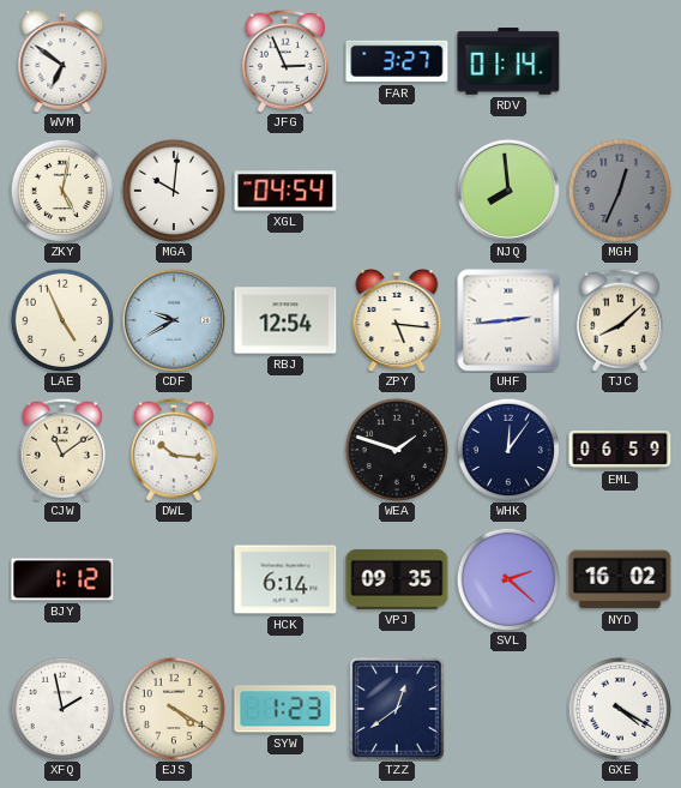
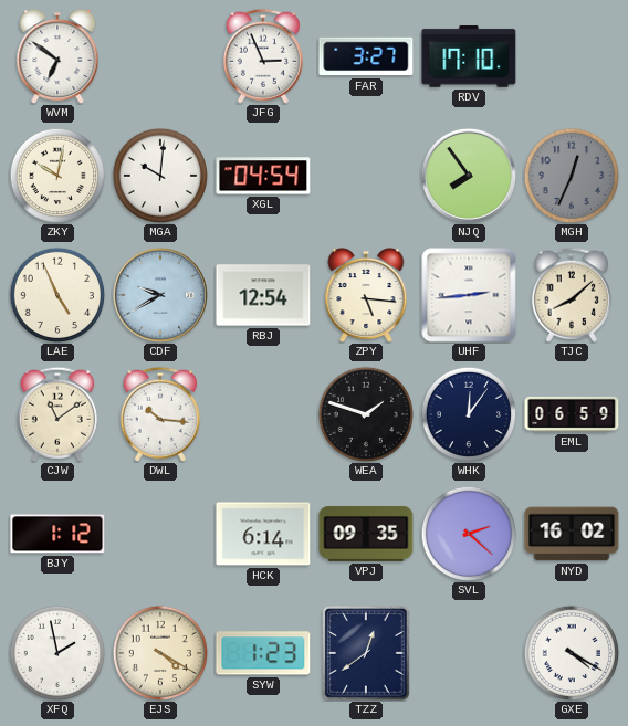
RDV: 01:14 -> 17:10 (469, 56)
ZKY: 5:02 -> 10:02 (56, 175)
NJQ: 7:59 -> 7:54 (469, 176)
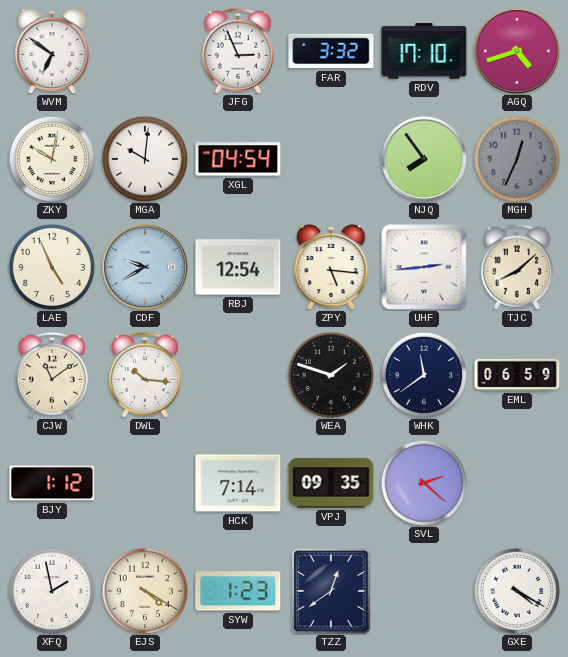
FAR: 3:27 -> 3:32 (331, 51)
AGQ: none -> 4:42 (517, 51)
WHK: 12:06 -> 11:39 (423, 374)
HCK: 6:14 -> 7:14 (238, 483)
NYD: 16:02 -> none (572, 534)
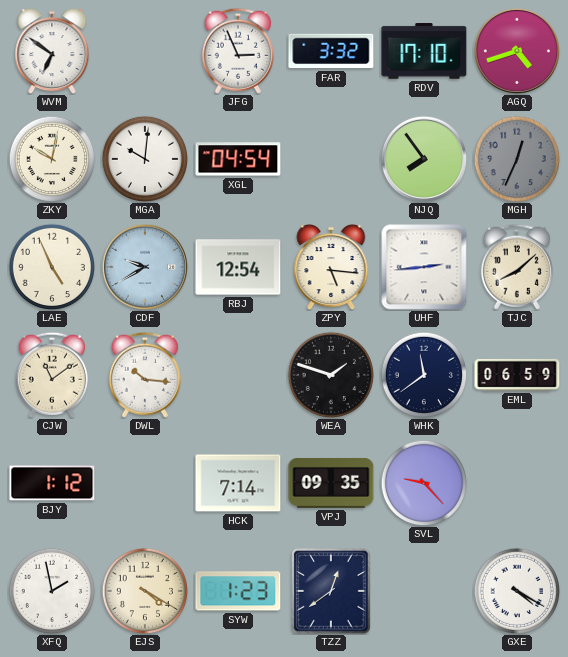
SVL: 2:22 -> 9:23 (423, 482)
